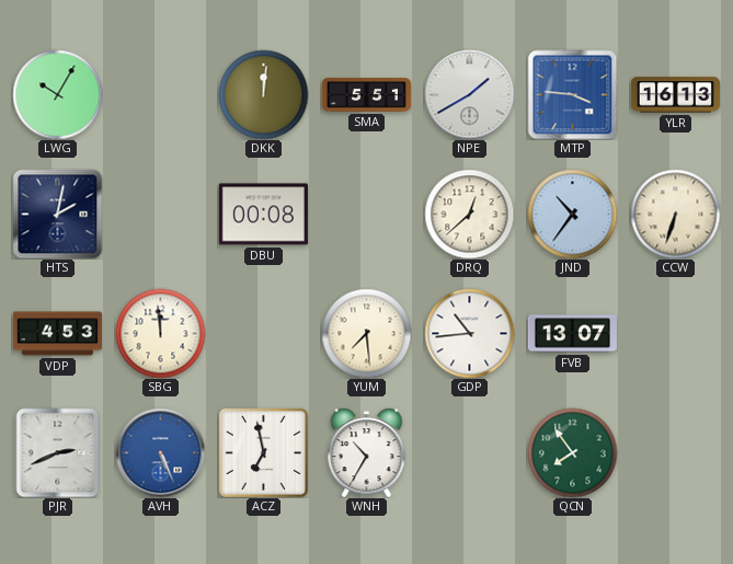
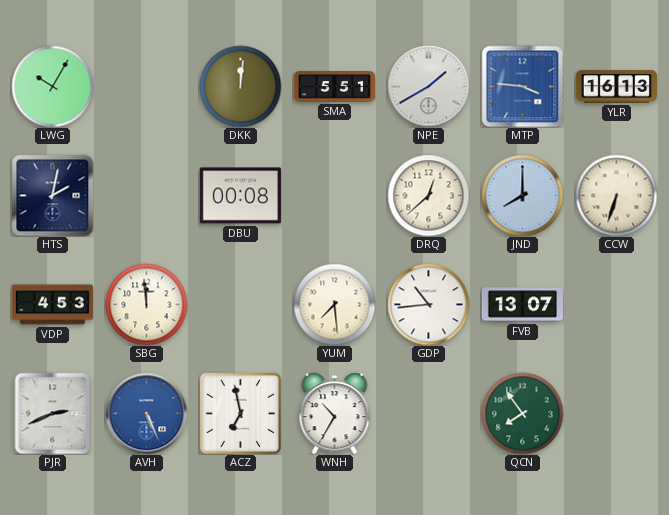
JND: 10:36 -> 8:00 (522, 195)
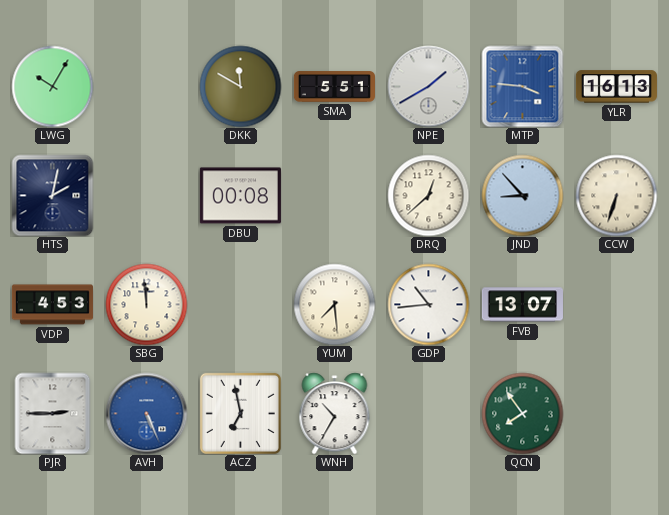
DKK: 12:01 -> 11:50 (240, 86)
JND: 8:00 -> 8:53 (522, 195)
PJR: 2:41 -> 2:45 (53, 413)
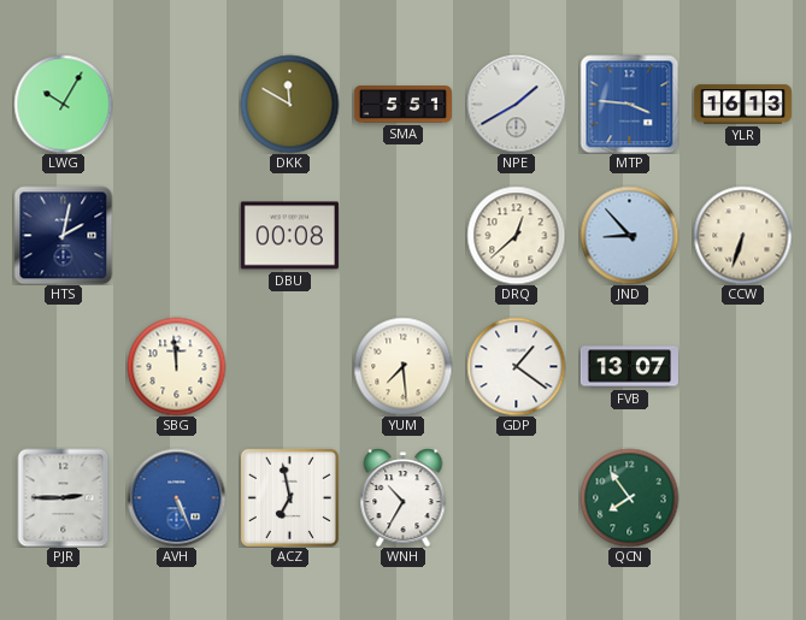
VDP: 4:53 -> none (52, 305)
GDP: 10:44 -> 1:21 (516, 366)
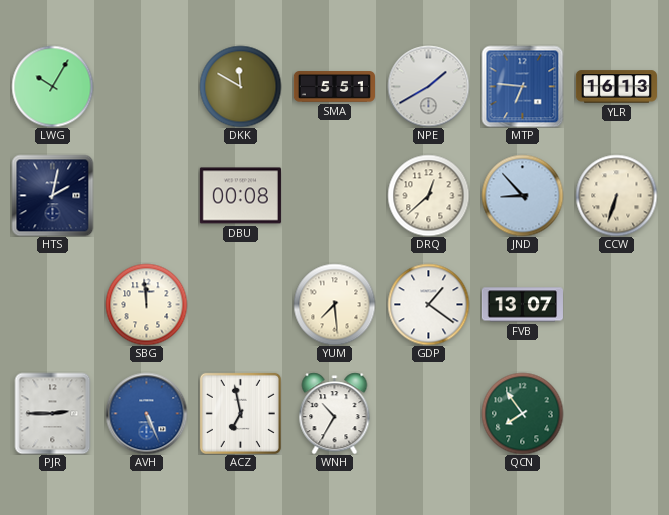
MTP: 3:46 -> 6:46 (522, 86)
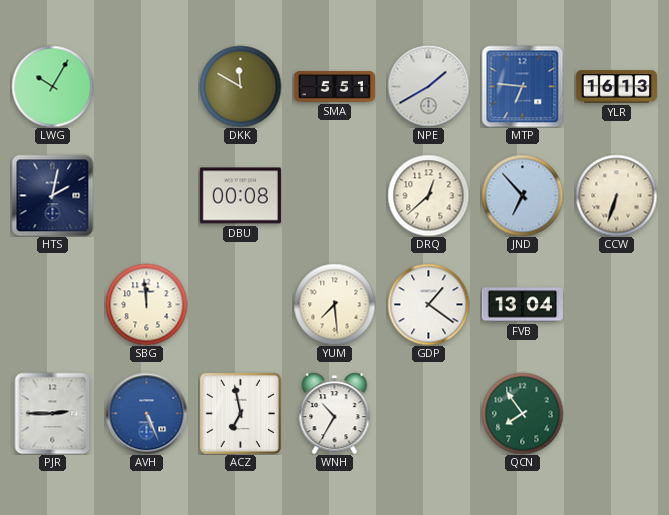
JND: 8:53 -> 6:53 (522, 195)
FVB: 13:07 -> 13:04 (522, 305)
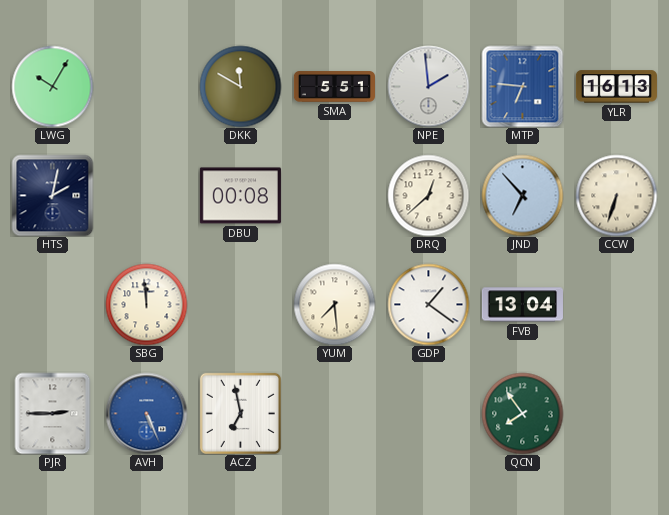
NPE: 1:40 -> 1:59 (428, 86)
WNH: 10:35 -> none (335, 413)
